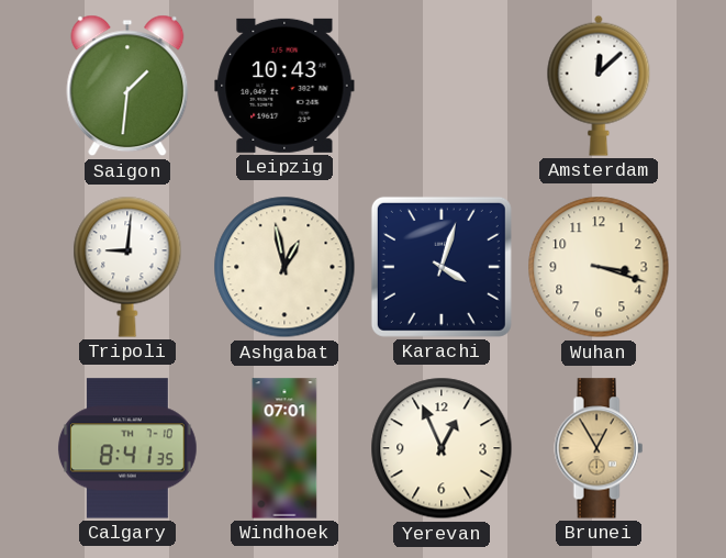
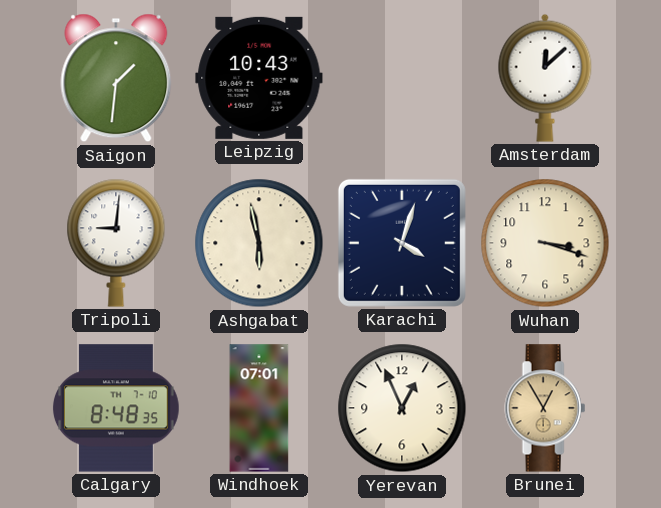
Ashgabat: 12:58 -> 5:58 (259, 243)
Calgary: 8:41 -> 8:48 (116, 408)
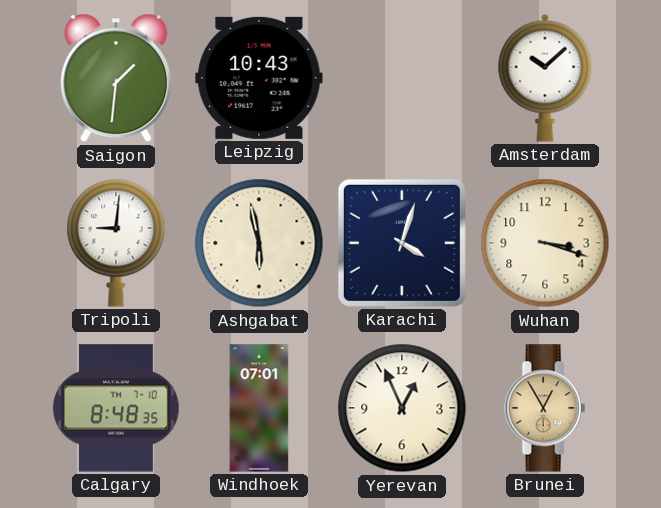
Amsterdam: 12:08 -> 10:08 (545, 78)
